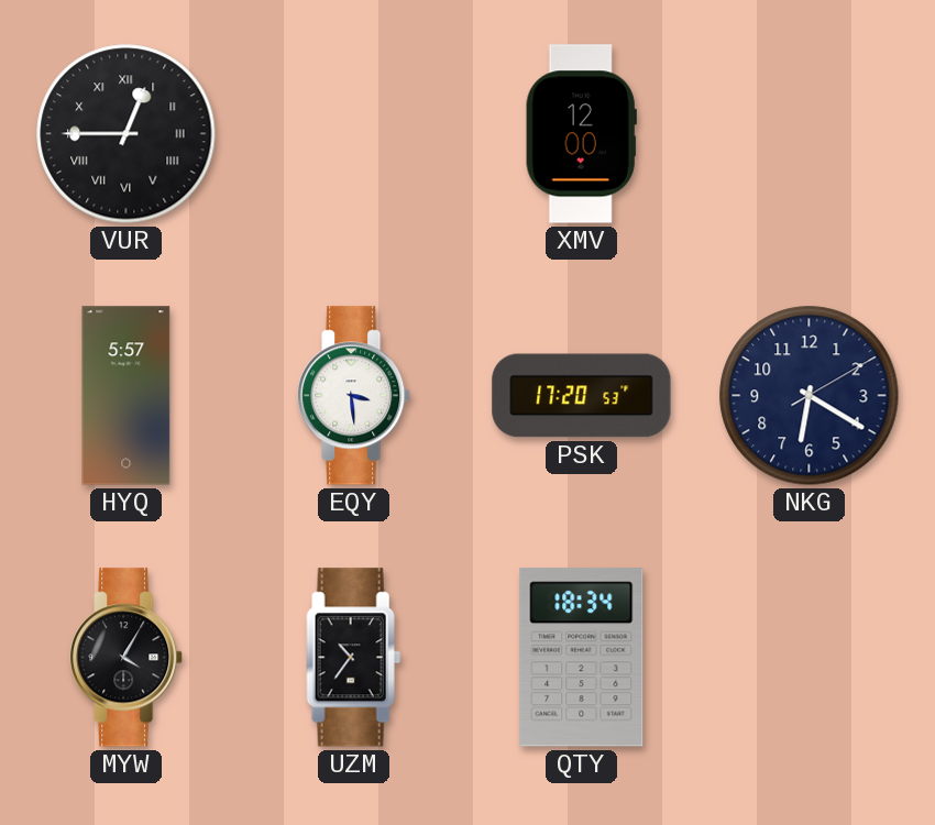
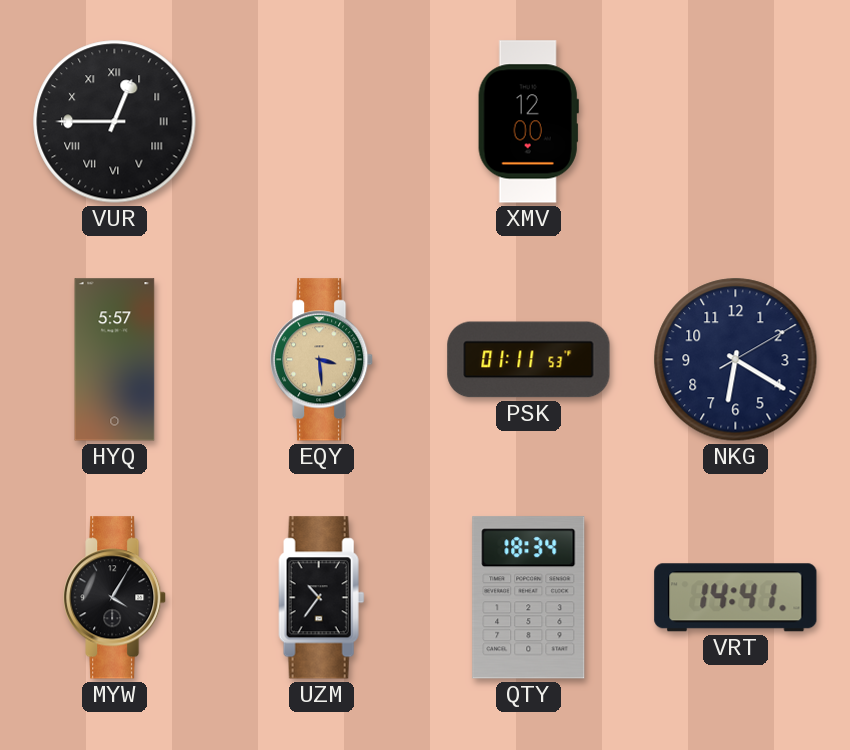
EQY dial: white -> champagne (322, 360)
PSK: 17:20 -> 01:11 (529, 360)
VRT: none -> 14:41 (736, 598)
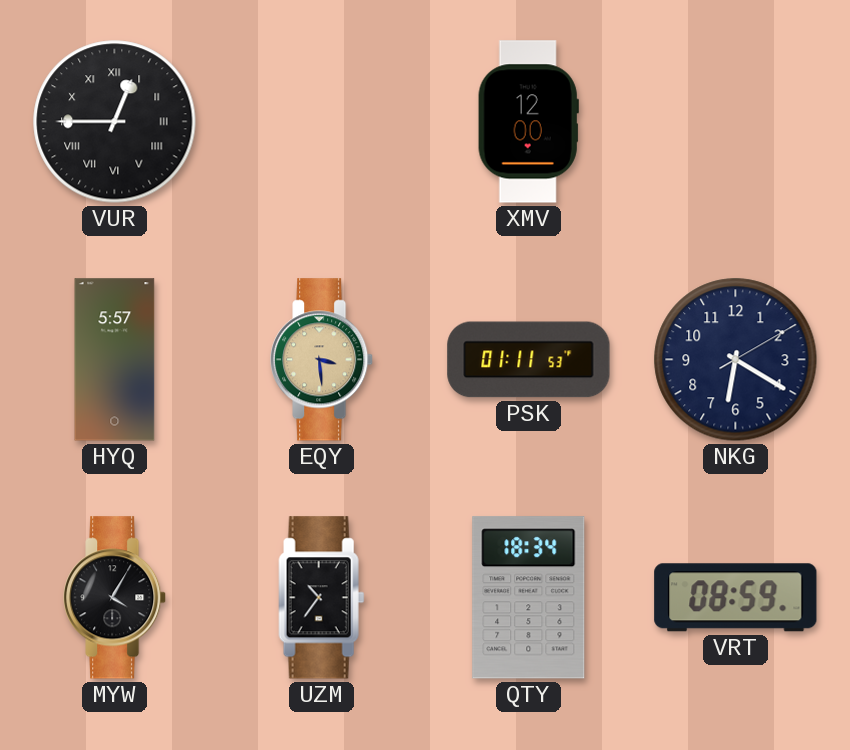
VRT: 14:41 -> 08:59 (736, 598)
